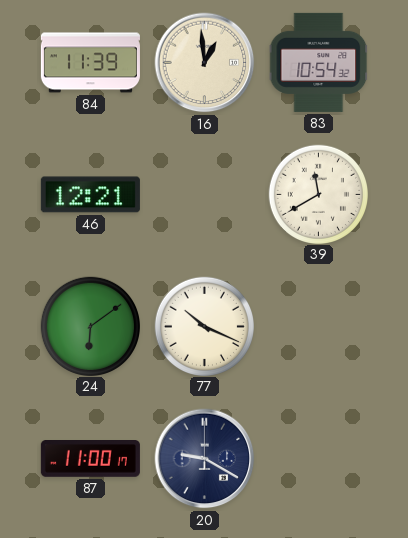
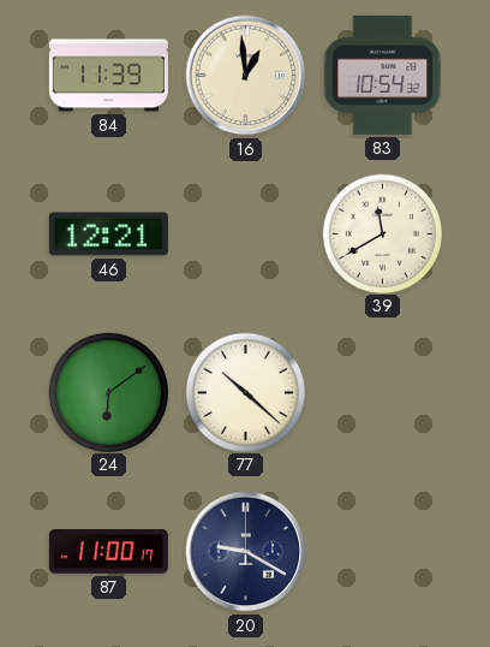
77: 10:19 -> 10:22 (245, 392)
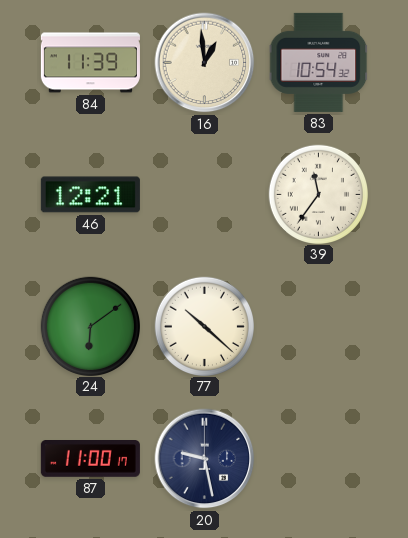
39: 11:40 -> 11:36 (318, 194)
20: 9:20 -> 9:28 (205, 459)
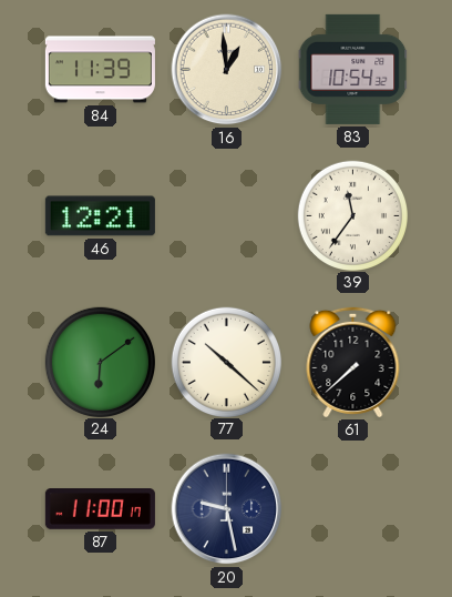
61: none -> 7:38 (353, 362)
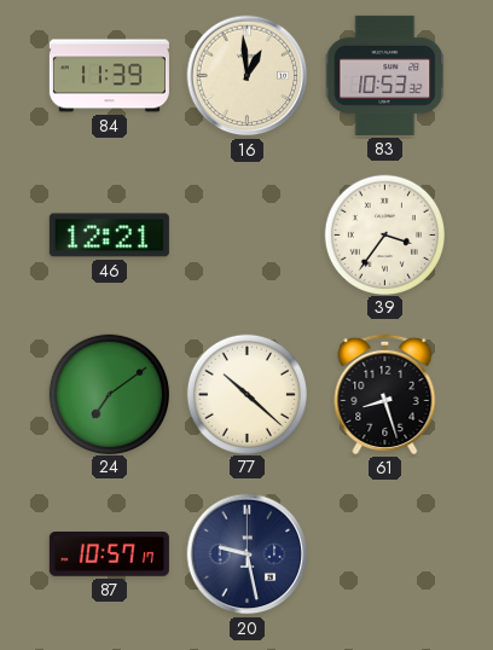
83: 10:54 -> 10:53 (385, 75)
39: 11:36 -> 3:36 (384, 234)
24: 6:09 -> 7:09 (109, 394)
61: 7:38 -> 8:27 (385, 394)
87: 11:00 -> 10:57 (109, 555)
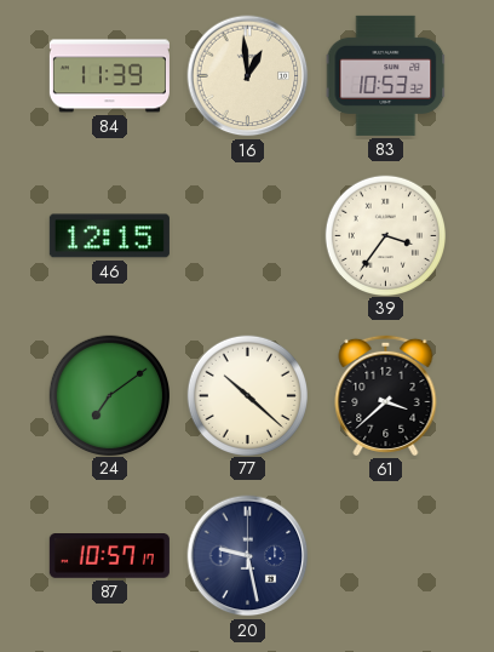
46: 12:21 -> 12:15 (109, 236)
61: 8:27 -> 3:38 (386, 395)
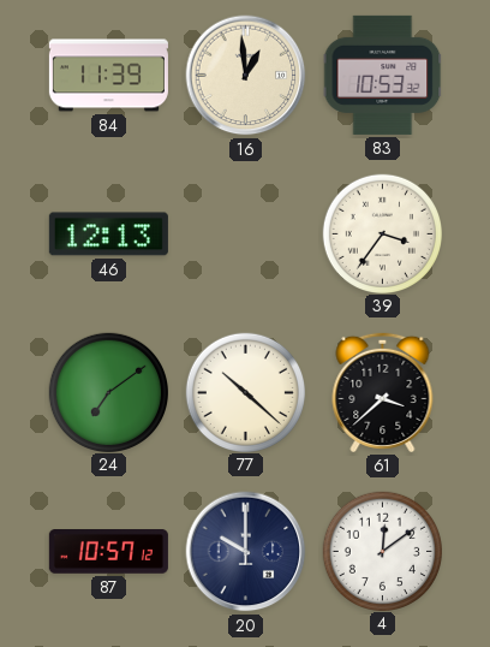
46: 12:15 -> 12:13 (108, 235)
87: 10:57:17 -> 10:57:12 (108, 552)
20: 9:28 -> 10:00 (246, 552)
4: none -> 12:09 (382, 551)
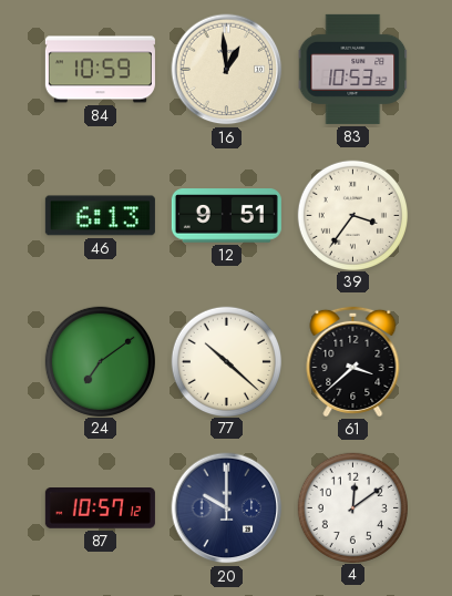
84: 11:39 -> 10:59 (100, 70)
46: 12:13 -> 6:13 (100, 216)
12: none -> 9:51 (226, 216)
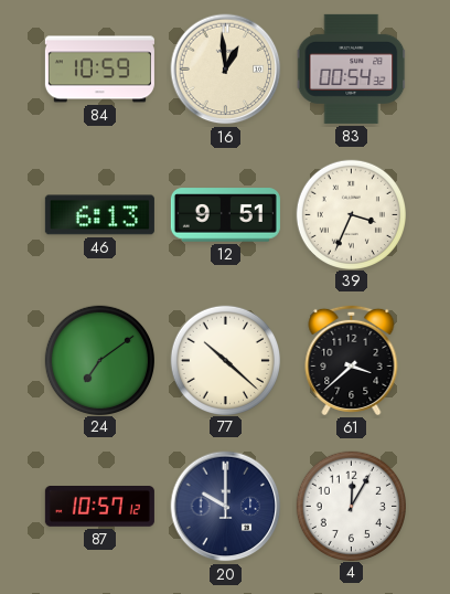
83: 10:53 -> 00:54 (352, 68)
39: 3:36 -> 3:34 (351, 214)
4: 12:09 -> 12:05 (351, 506)
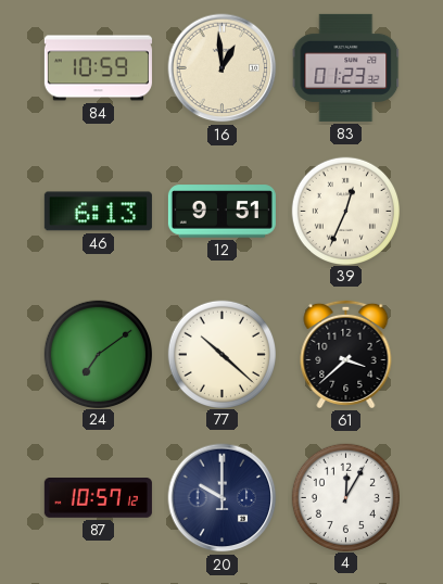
83: 00:54 -> 01:23 (346, 67)
39: 3:34 -> 12:34 (345, 211)
